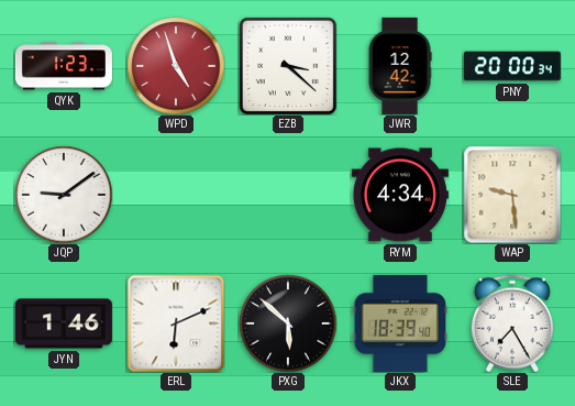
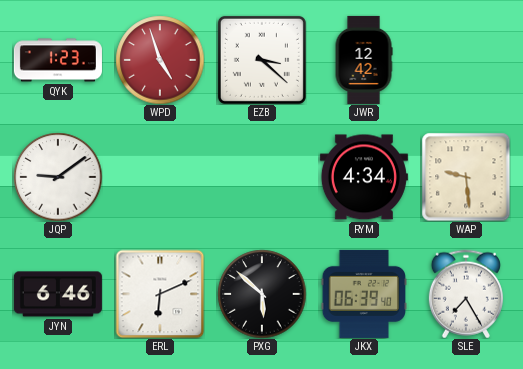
PNY: 20:00 -> none (512, 66)
JYN: 1:46 -> 6:46 (58, 294)
JKX: 18:39 -> 06:39 (363, 294)
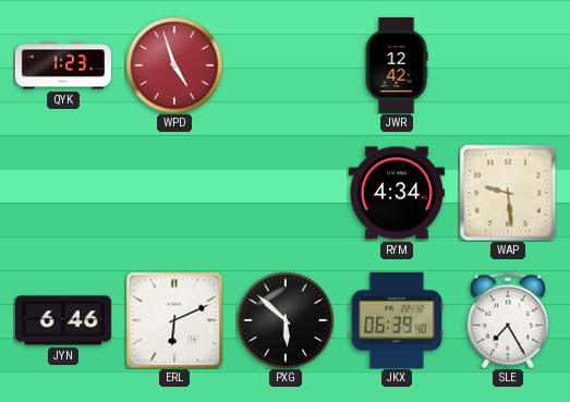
EZB: 3:22 -> none (262, 60)
JQP: 9:09 -> none (58, 177)
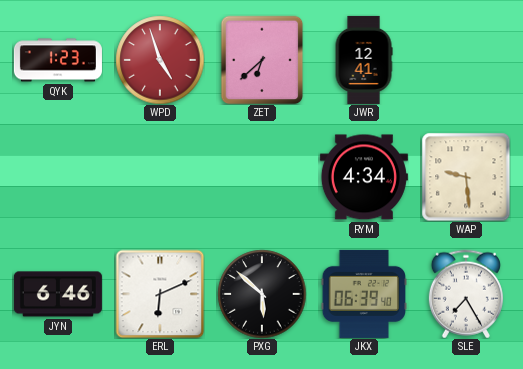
ZET: none -> 6:38 (262, 60)
JWR: 12:42 -> 12:41 (364, 60)
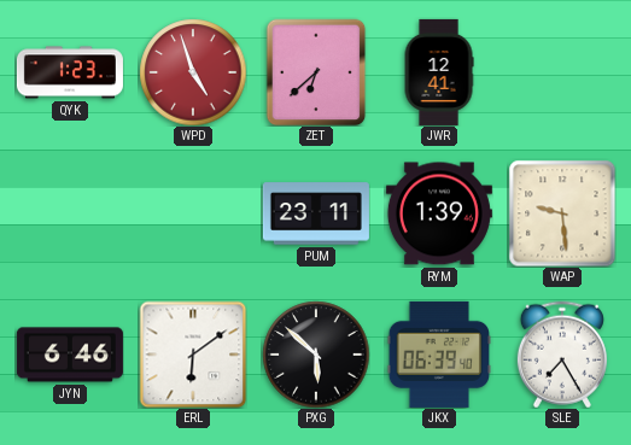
PUM: none -> 23:11 (316, 213)
RYM: 4:34 -> 1:39 (439, 213)
ERL: 6:11 -> 6:09 (193, 355)
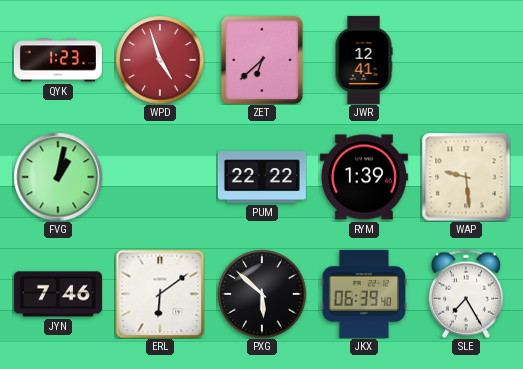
FVG: none -> 1:02 (58, 177)
PUM: 23:11 -> 22:22 (262, 177)
JYN: 6:46 -> 7:46 (58, 294)
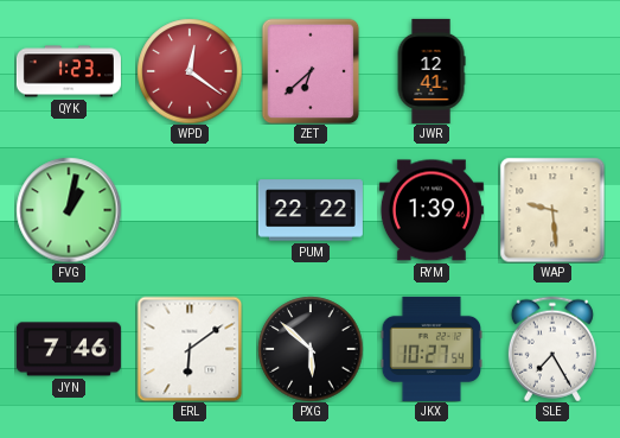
WPD: 4:57 -> 12:21 (190, 71)
JKX: 06:39 -> 10:27 (430, 349)
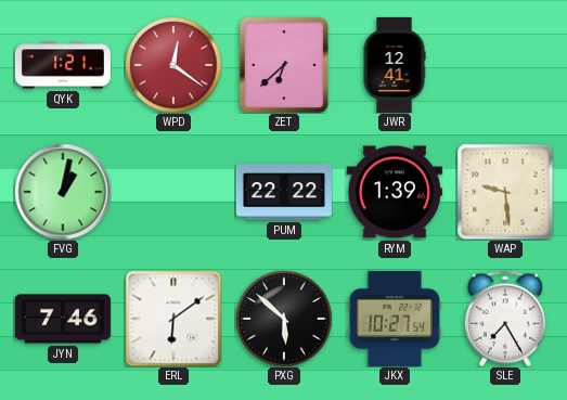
QYK: 1:23 -> 1:21 (63, 65)
